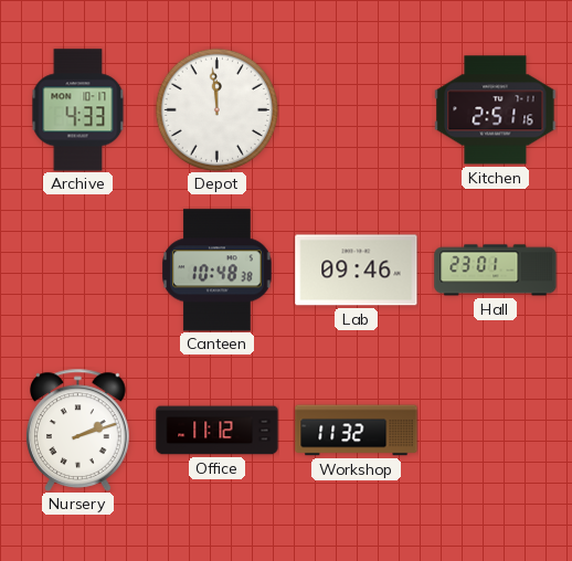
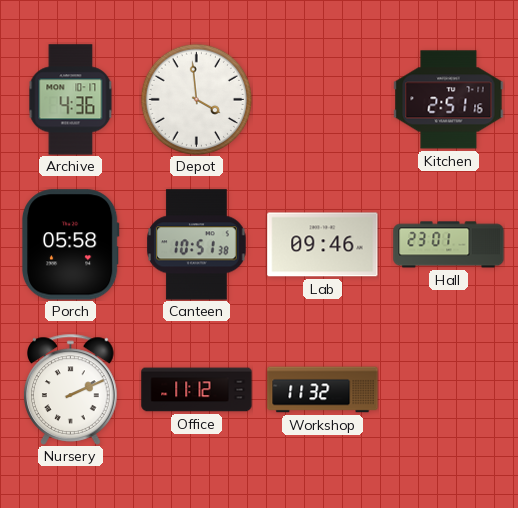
Archive: 4:33 -> 4:36 (71, 100)
Depot: 11:59 -> 3:59 (196, 99)
Porch: none -> 05:58 (70, 245)
Canteen: 10:48 -> 10:51 (197, 245)
Nursery: 2:12 -> 2:11 (71, 389)
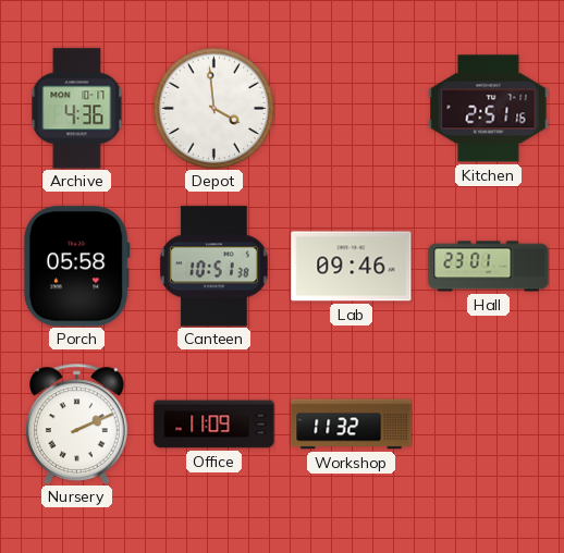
Office: 11:12 -> 11:09 (214, 425)
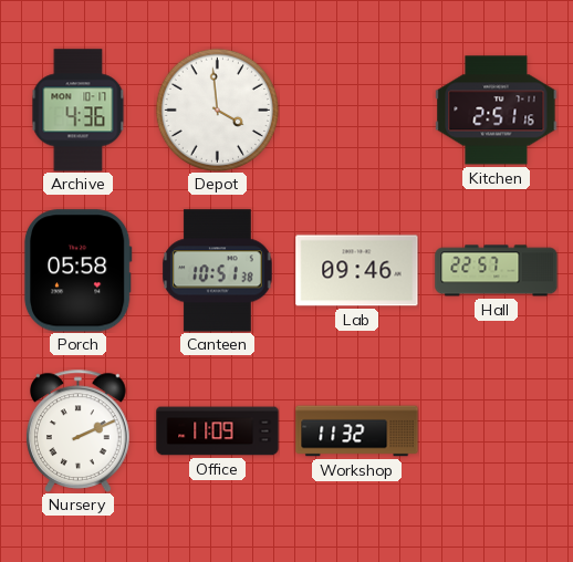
Hall: 23:01 -> 22:57 (497, 271)
